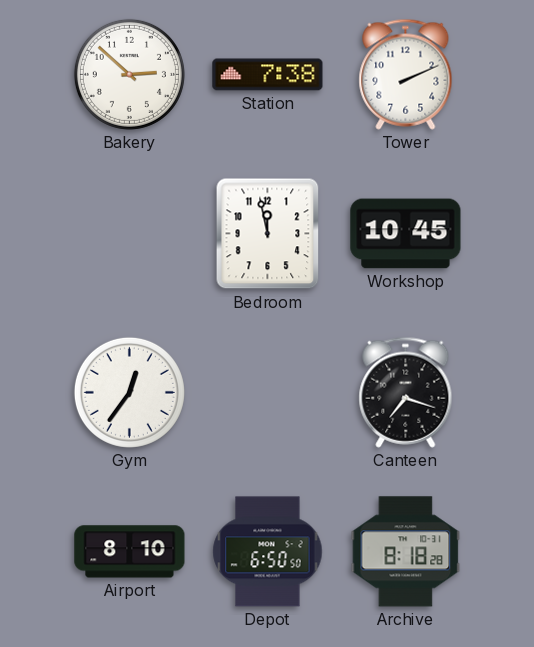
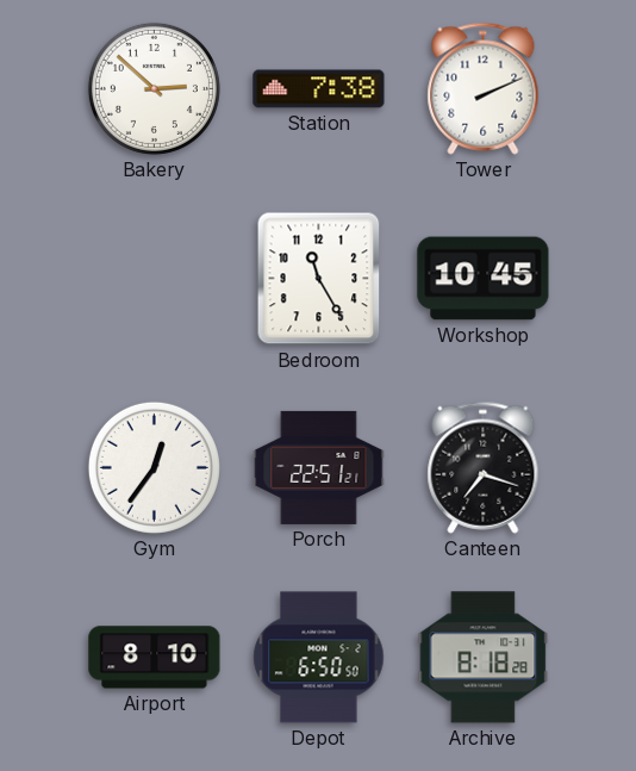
Bedroom: 11:58 -> 11:25 (319, 279)
Porch: none -> 22:51 (319, 467)
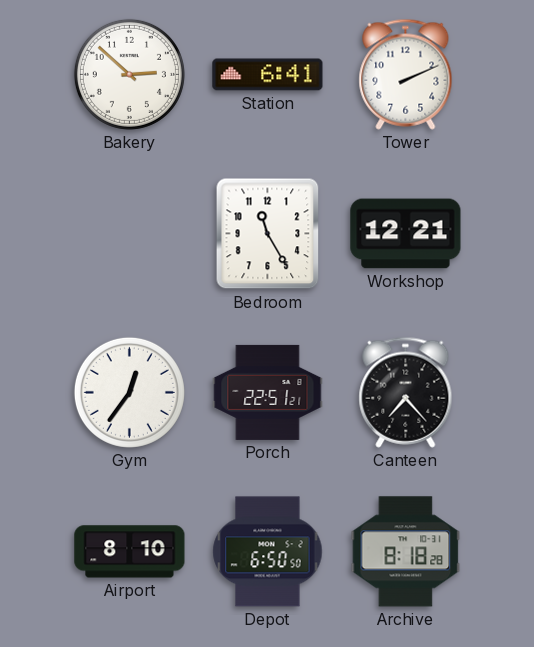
Station: 7:38 -> 6:41 (268, 75)
Workshop: 10:45 -> 12:21 (406, 234)
Canteen: 7:18 -> 7:23 (406, 392)
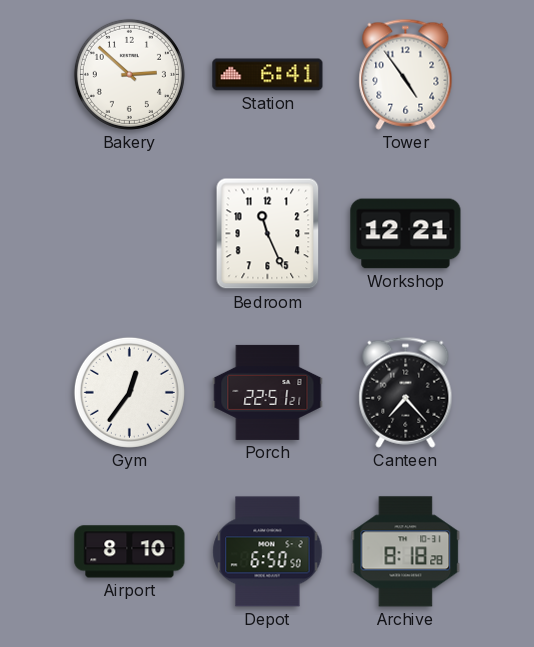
Tower: 2:11 -> 4:54 (406, 74)
Bedroom: 11:25 -> 11:26 (268, 234)
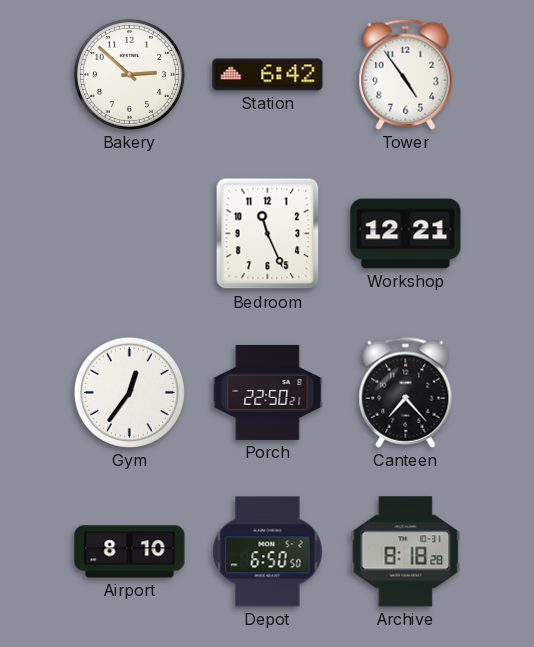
Station: 6:41 -> 6:42 (268, 75)
Porch: 22:51 -> 22:50 (268, 392)
